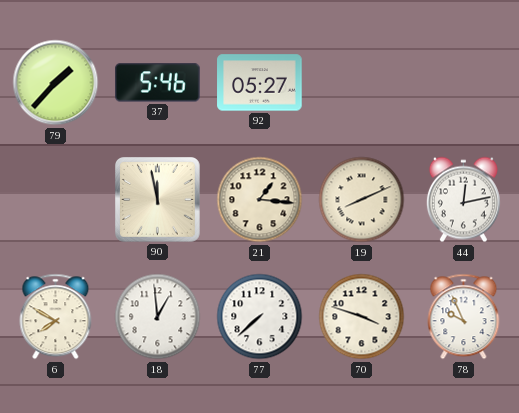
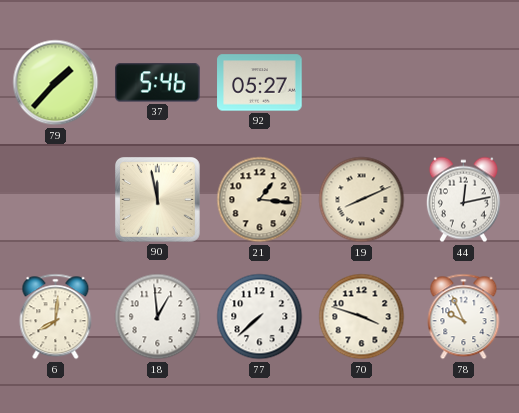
6: 7:50 -> 8:01 (56, 317)
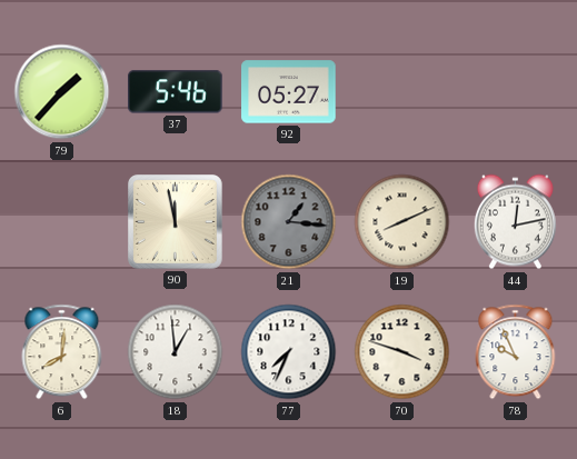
21 dial: cream -> grey (289, 222)
77: 7:38 -> 7:34 (289, 352)
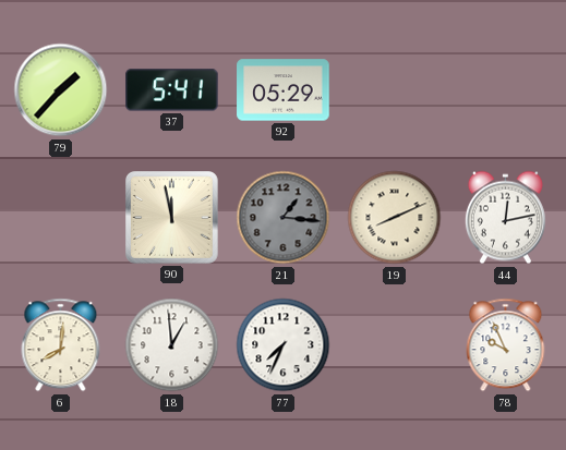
37: 5:46 -> 5:41 (172, 90)
92: 05:27 -> 05:29 (284, 90)
70: 3:48 -> none (402, 352)
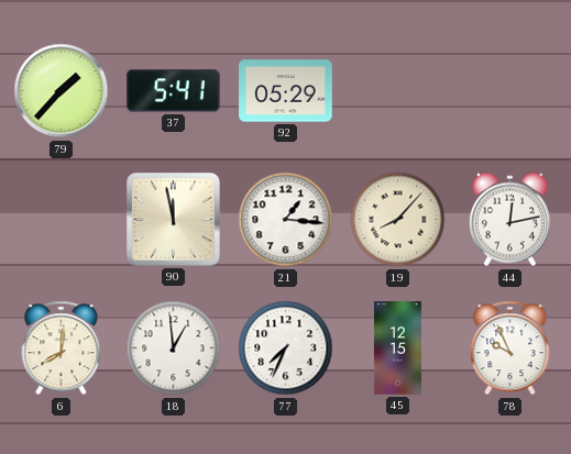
21 dial: grey -> white (286, 220)
19: 8:11 -> 8:07 (398, 220)
45: none -> 12:15 (397, 348)
